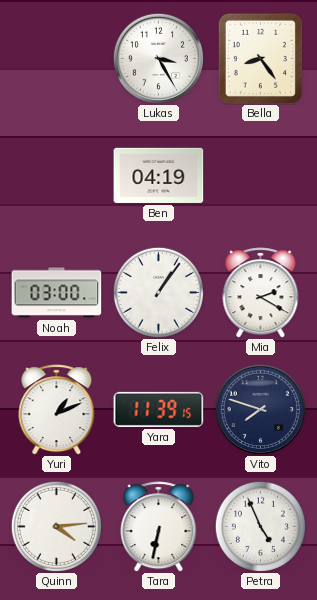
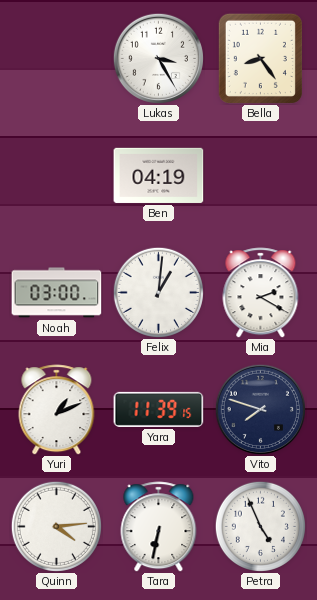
Felix: 1:06 -> 1:01 (158, 292)
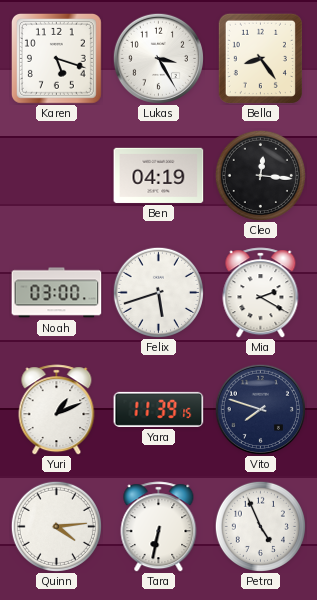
Karen: none -> 5:18 (56, 58)
Cleo: none -> 12:16 (260, 175)
Felix: 1:01 -> 5:42 (158, 292)
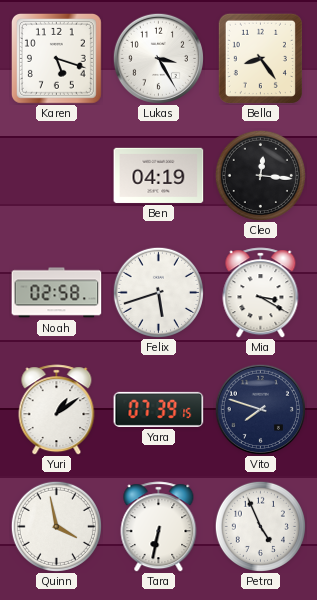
Noah: 03:00 -> 02:58 (57, 293)
Mia: 2:20 -> 3:20 (261, 293)
Yuri: 1:11 -> 1:09 (57, 410)
Yara: 11:39 -> 07:39 (159, 409)
Quinn: 4:14 -> 3:58 (56, 526)
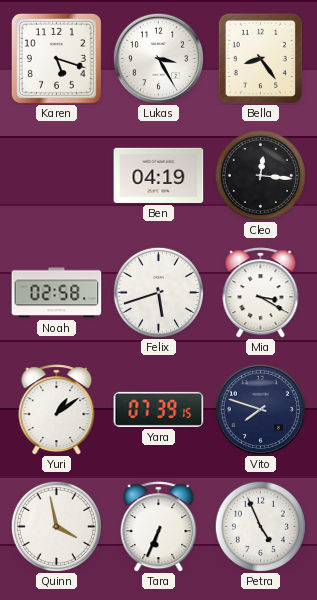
Tara: 6:32 -> 6:34 (159, 527)
